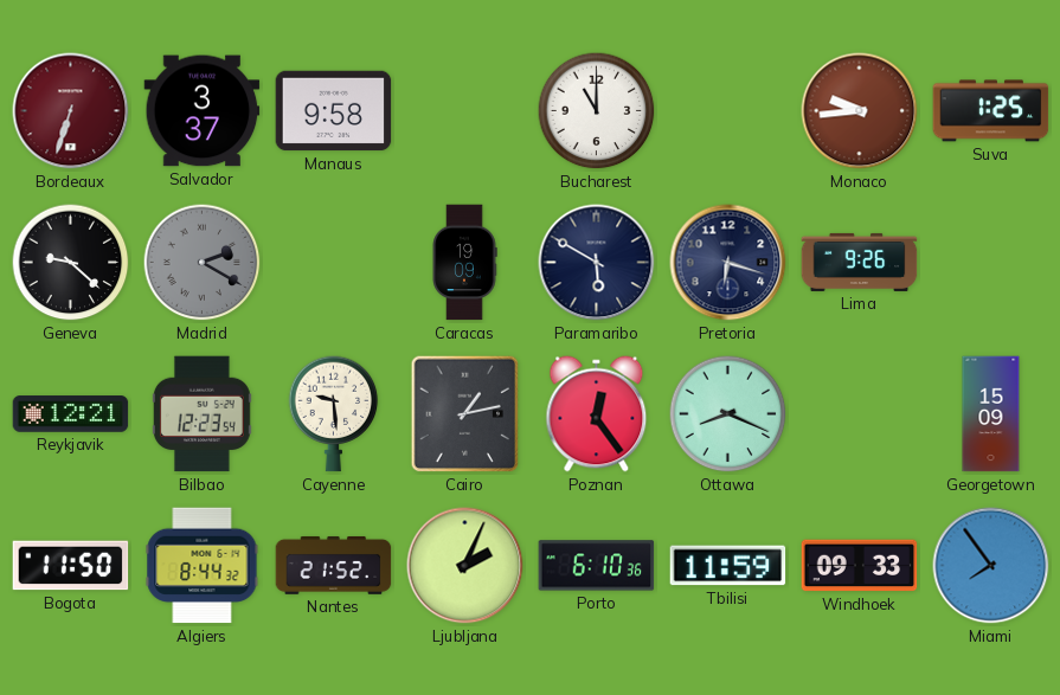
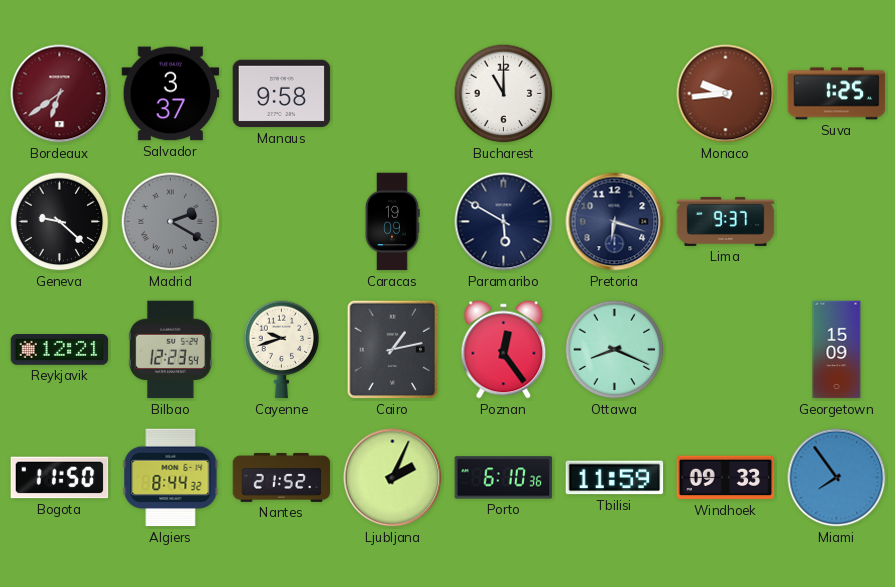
Bordeaux: 6:33 -> 6:39 (60, 94)
Lima: 9:26 -> 9:37 (726, 221)
Cayenne: 9:29 -> 9:42 (282, 350)
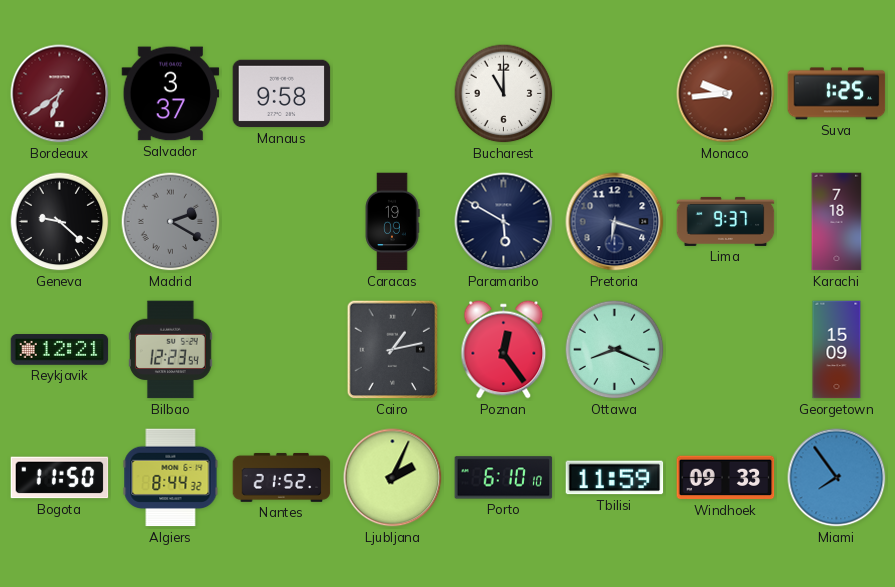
Karachi: none -> 7:18 (837, 222)
Cayenne: 9:42 -> none (282, 350)
Porto: 6:10:36 -> 6:10:10 (504, 478)
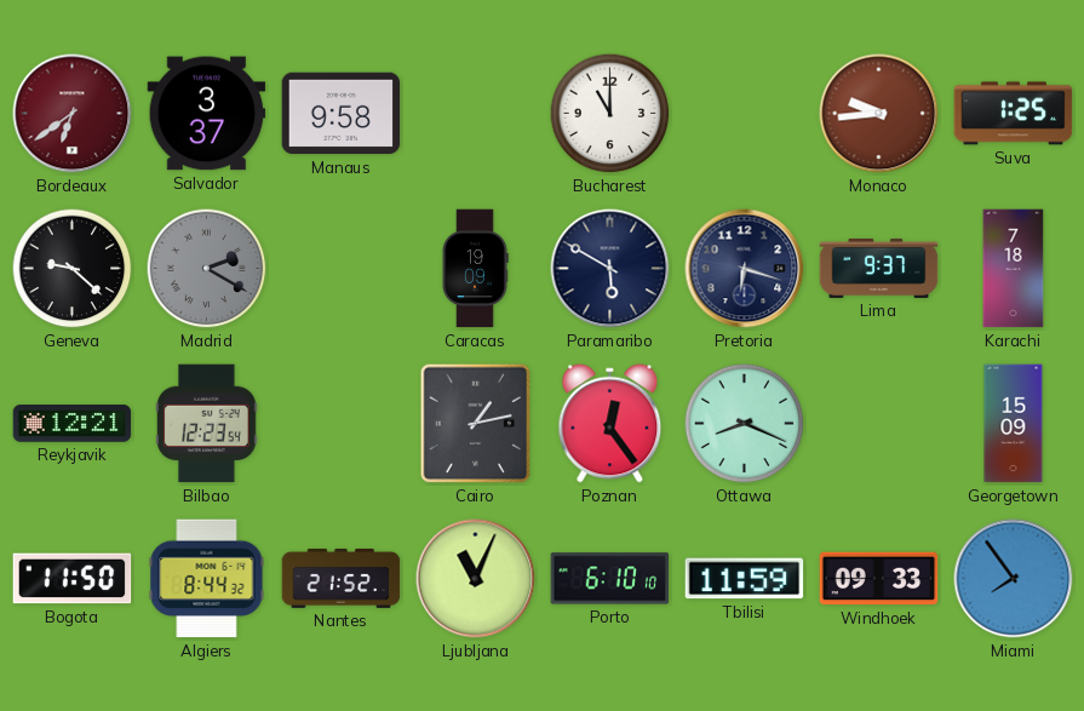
Ljubljana: 2:04 -> 11:04 (476, 579)
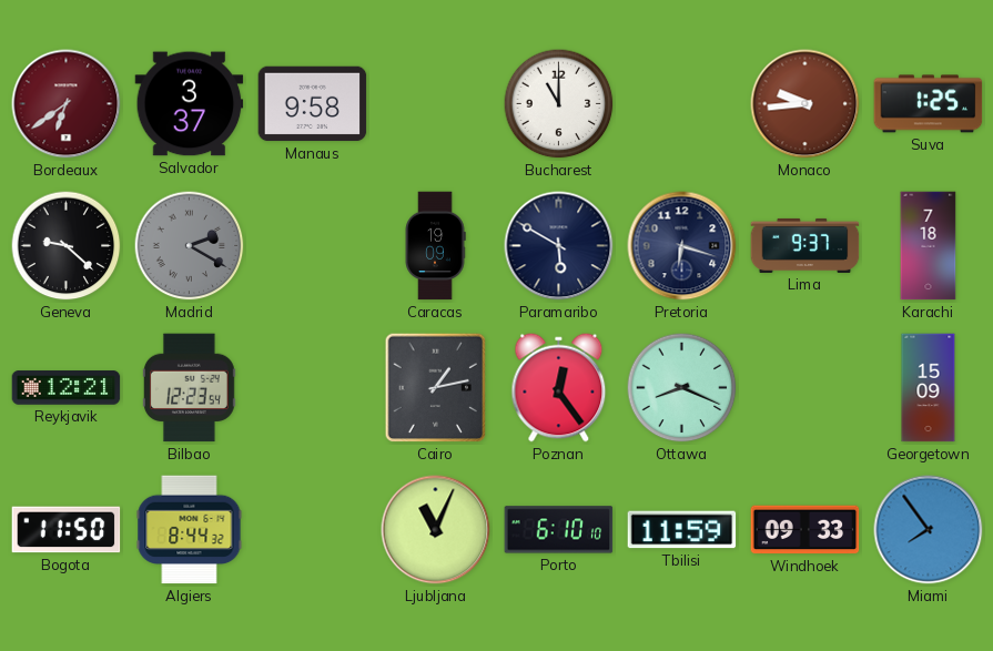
Nantes: 21:52 -> none (342, 578)
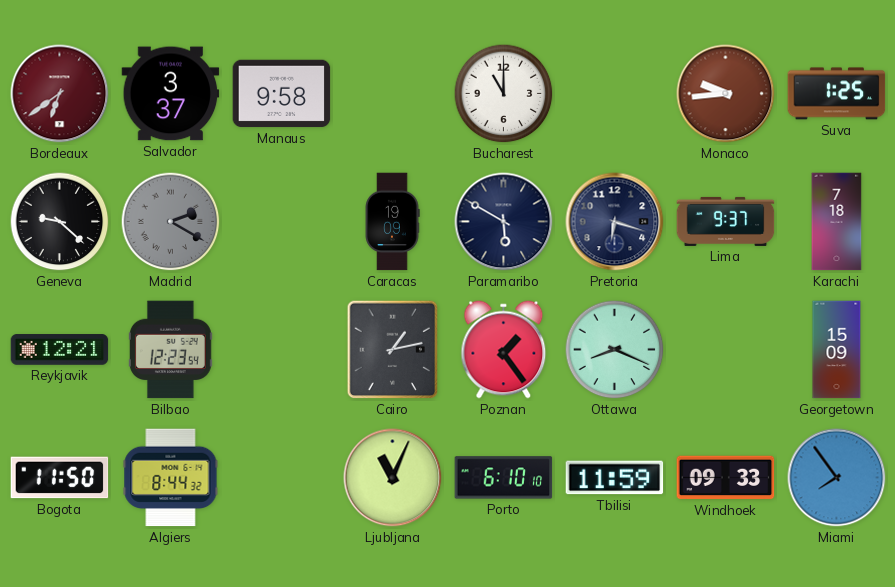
Poznan: 12:24 -> 1:24 (504, 350)
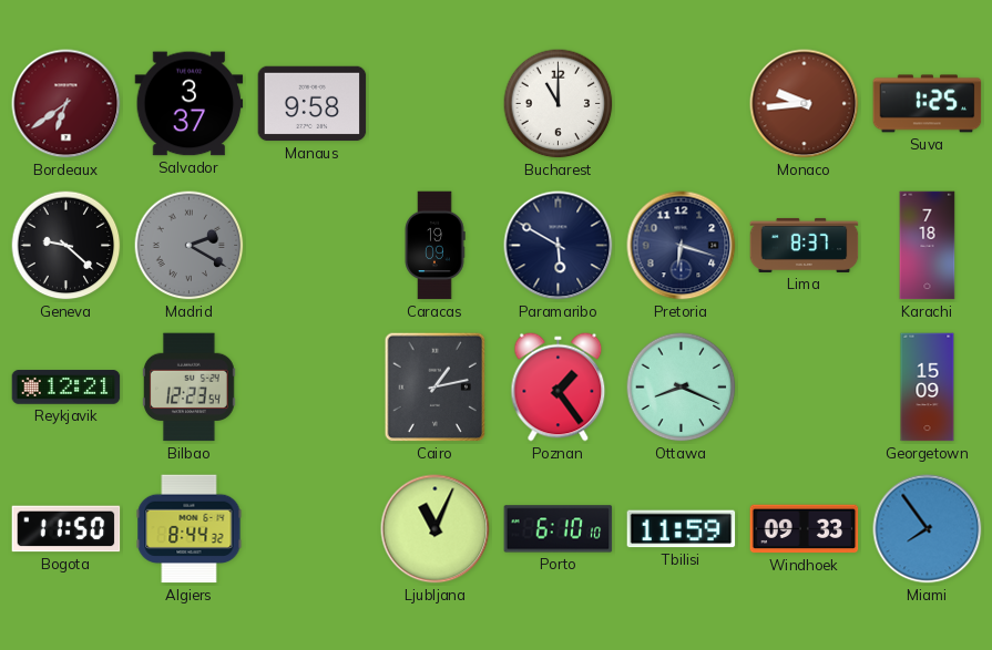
Lima: 9:37 -> 8:37 (805, 245)
